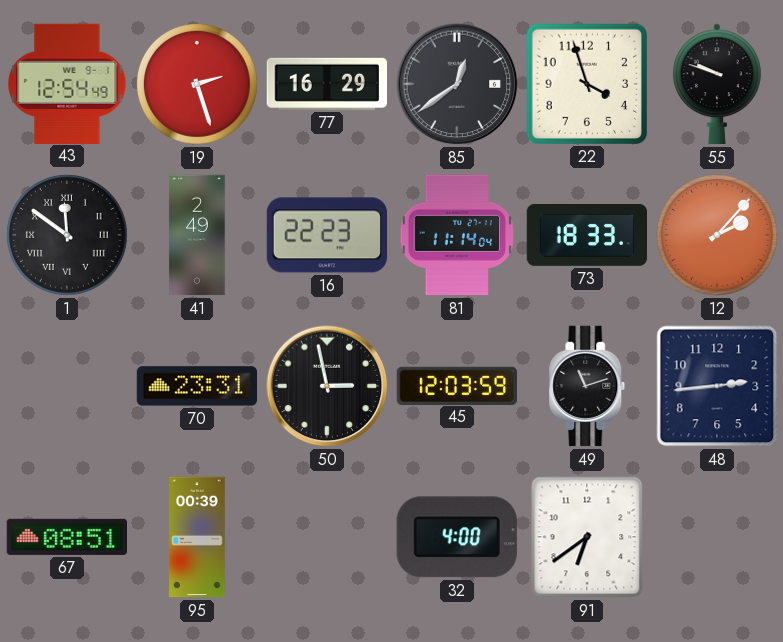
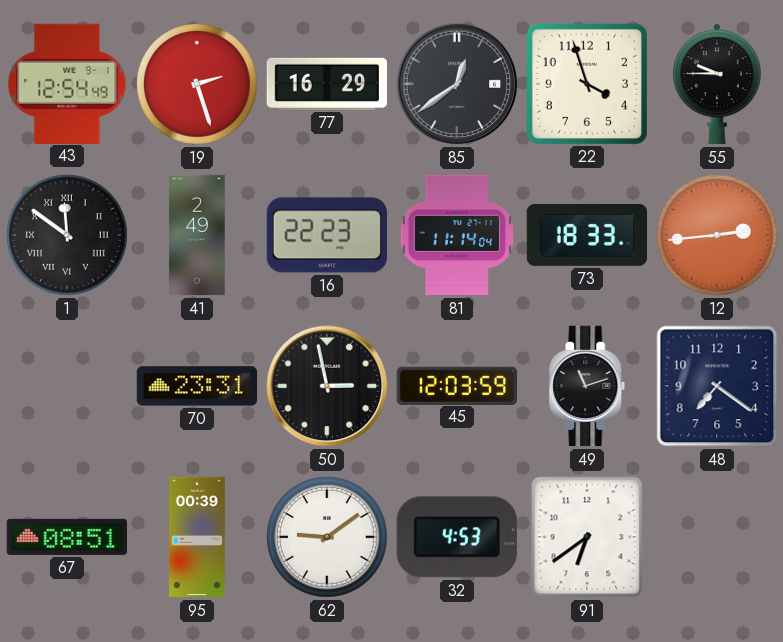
55: 9:48 -> 9:45 (718, 84)
12: 2:07 -> 2:44 (718, 236)
48: 2:44 -> 7:21 (717, 386)
62: none -> 9:09 (328, 538)
32: 4:00 -> 4:53 (457, 537)
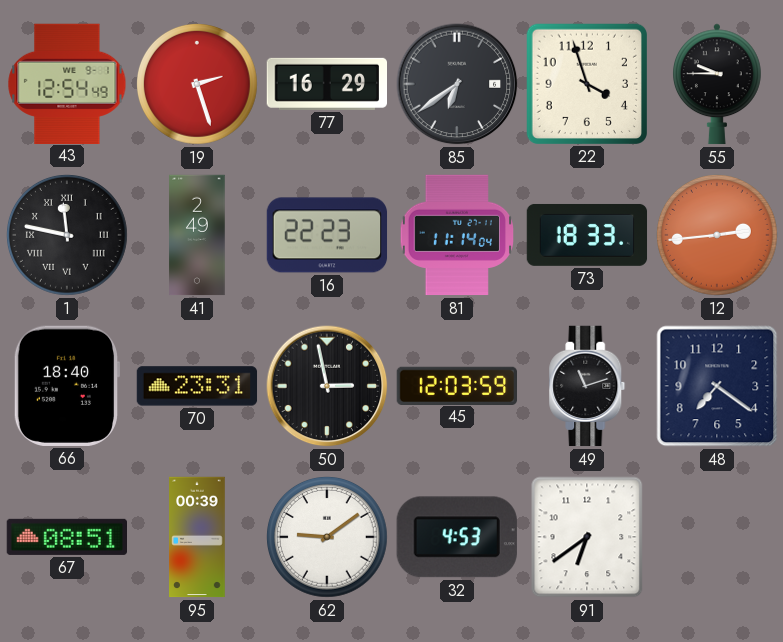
85: 12:39 -> 6:39 (457, 84)
1: 11:51 -> 11:47 (68, 236)
66: none -> 18:40 (66, 386)
